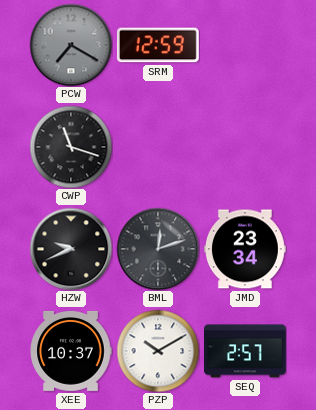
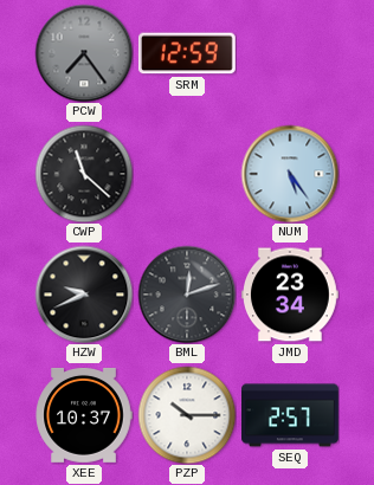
PCW: 7:20 -> 7:24 (84, 53)
CWP: 11:18 -> 11:22 (84, 174)
NUM: none -> 5:24 (290, 174)
PZP: 10:10 -> 10:15 (187, 415)
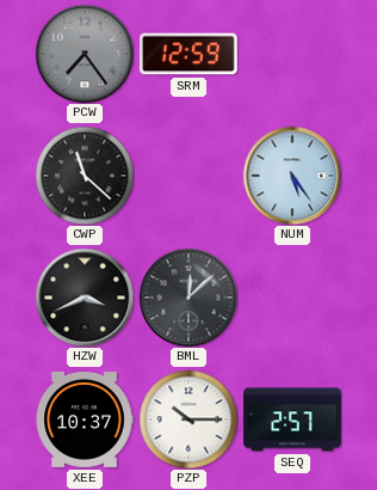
HZW: 9:41 -> 3:41 (85, 298)
BML: 12:12 -> 12:08 (188, 298)
JMD: 23:34 -> none (291, 295)
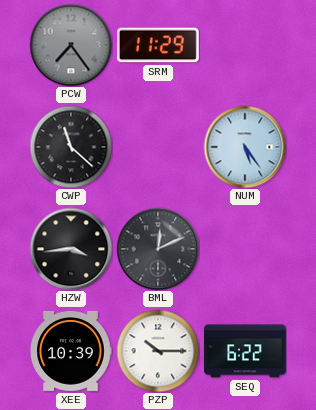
SRM: 12:59 -> 11:29 (158, 45)
HZW: 3:41 -> 3:44 (71, 249)
BML: 12:08 -> 12:11 (158, 249)
XEE: 10:37 -> 10:39 (71, 351)
SEQ: 2:57 -> 6:22 (246, 351)
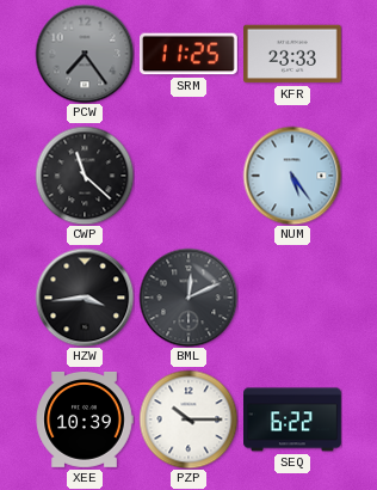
SRM: 11:29 -> 11:25 (188, 54)
KFR: none -> 23:33 (293, 54)
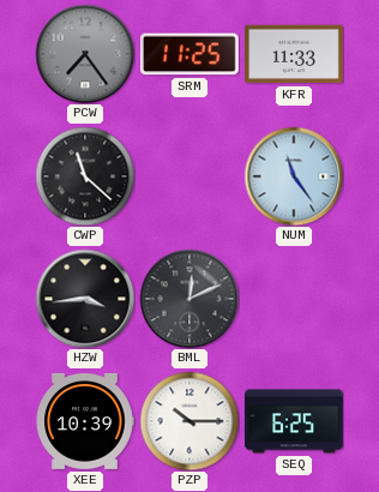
KFR: 23:33 -> 11:33 (295, 54)
NUM: 5:24 -> 11:24 (294, 176)
SEQ: 6:22 -> 6:25 (295, 421)
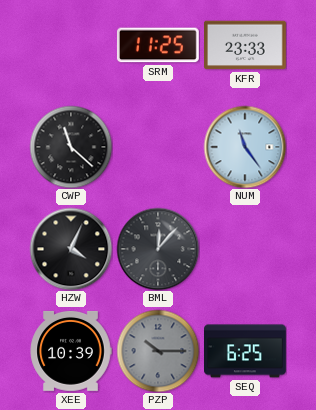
PCW: 7:24 -> none (85, 54)
KFR: 11:33 -> 23:33 (246, 45)
HZW: 3:44 -> 4:04 (71, 249)
BML: 12:11 -> 12:07 (158, 249)
PZP dial: white -> grey (158, 351)
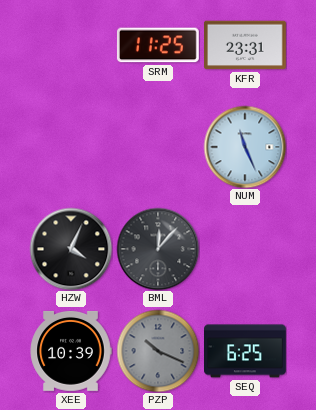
KFR: 23:33 -> 23:31 (246, 45)
CWP: 11:22 -> none (71, 147)
NUM: 11:24 -> 11:26 (245, 147)
PZP: 10:15 -> 10:19 (158, 351)
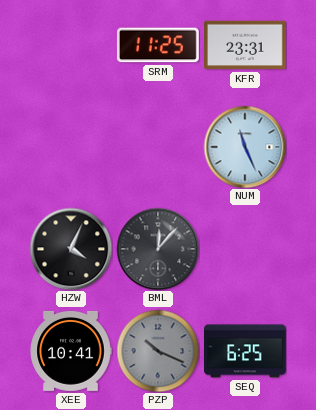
XEE: 10:39 -> 10:41 (71, 351)
